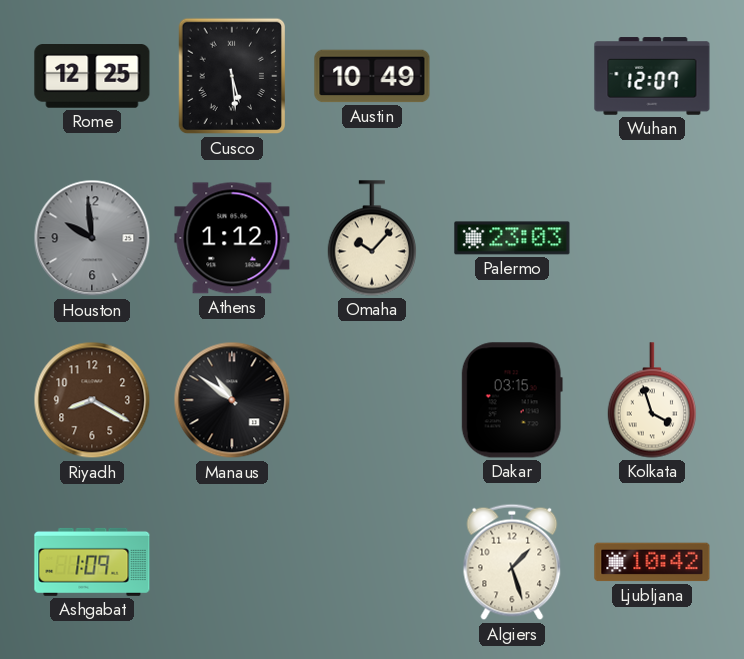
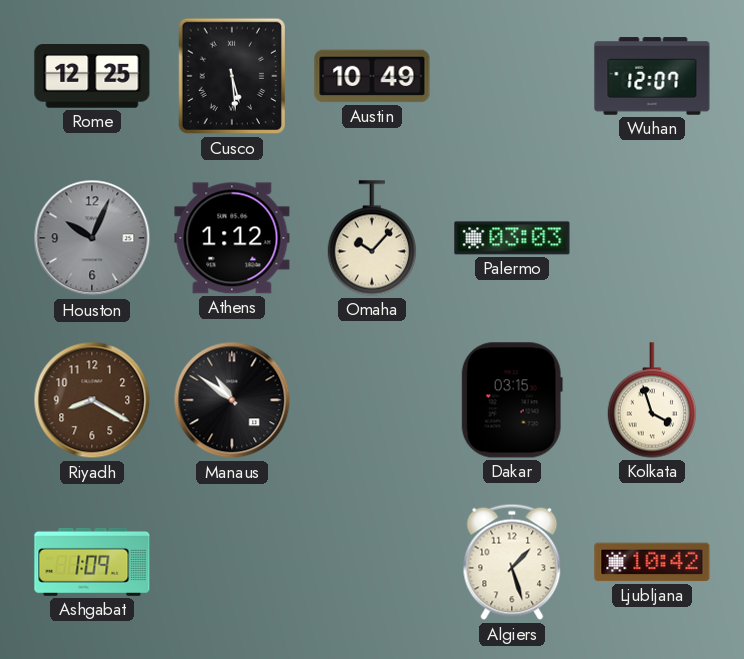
Houston: 9:59 -> 10:04 (92, 238)
Palermo: 23:03 -> 03:03 (512, 238)
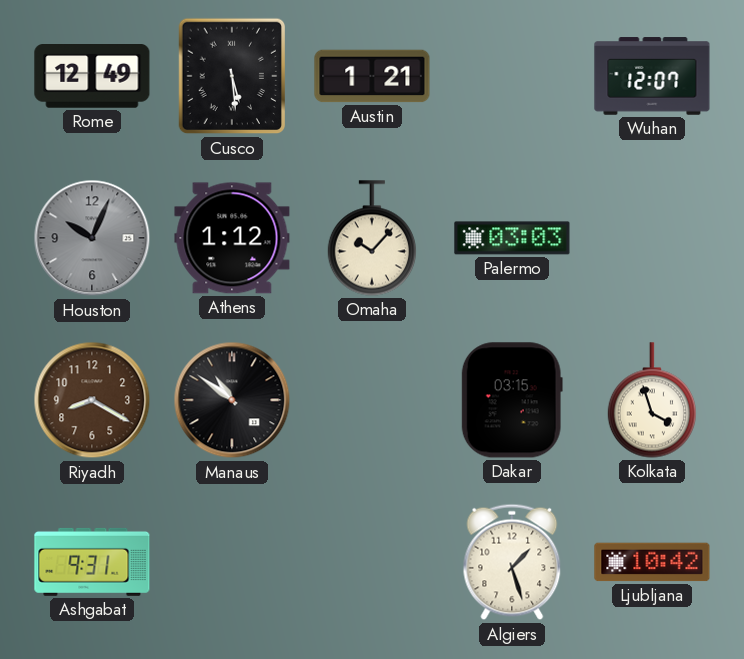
Rome: 12:25 -> 12:49 (92, 76)
Austin: 10:49 -> 1:21 (372, 76)
Ashgabat: 1:09 -> 9:31 (92, 562)
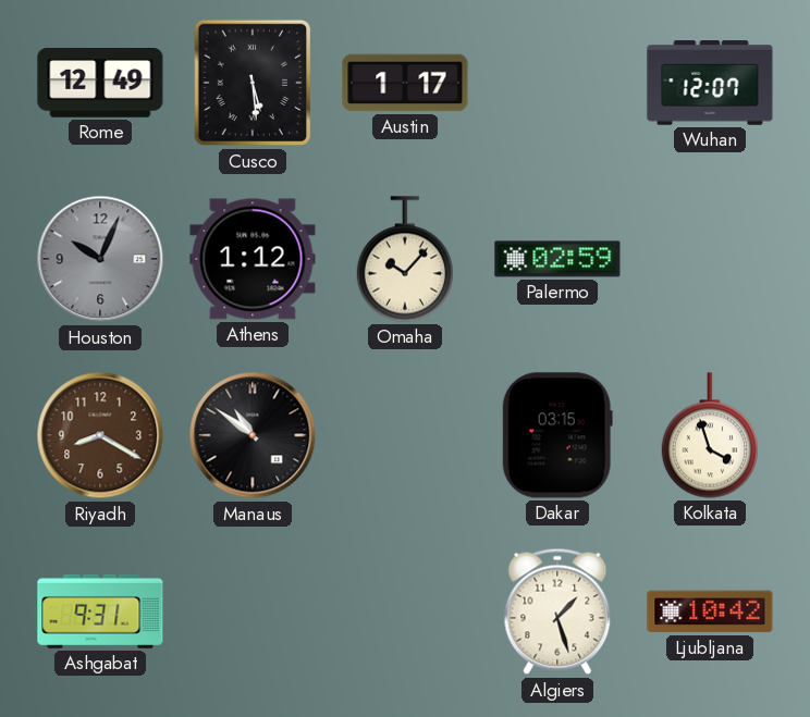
Austin: 1:21 -> 1:17 (405, 83)
Palermo: 03:03 -> 02:59 (557, 259)
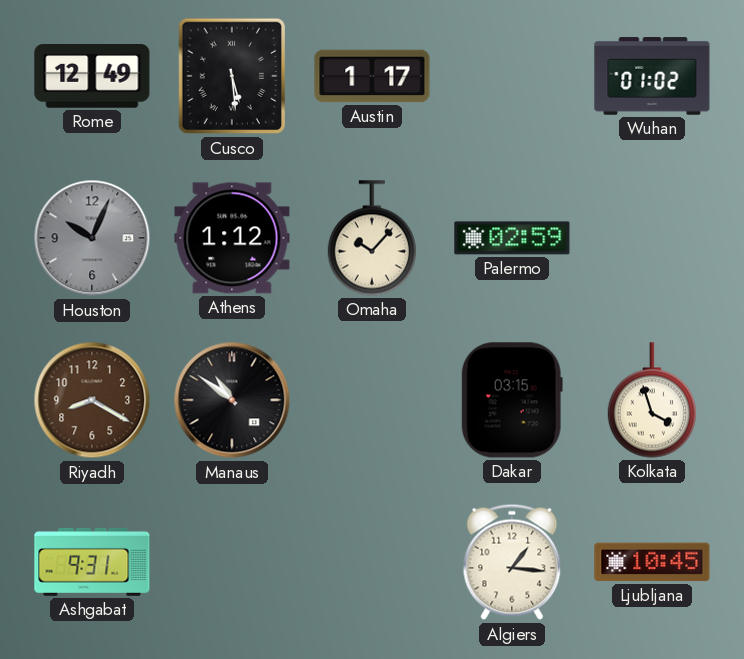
Wuhan: 12:07 -> 01:02 (652, 76)
Algiers: 1:27 -> 1:16 (512, 562)
Ljubljana: 10:42 -> 10:45 (652, 562)
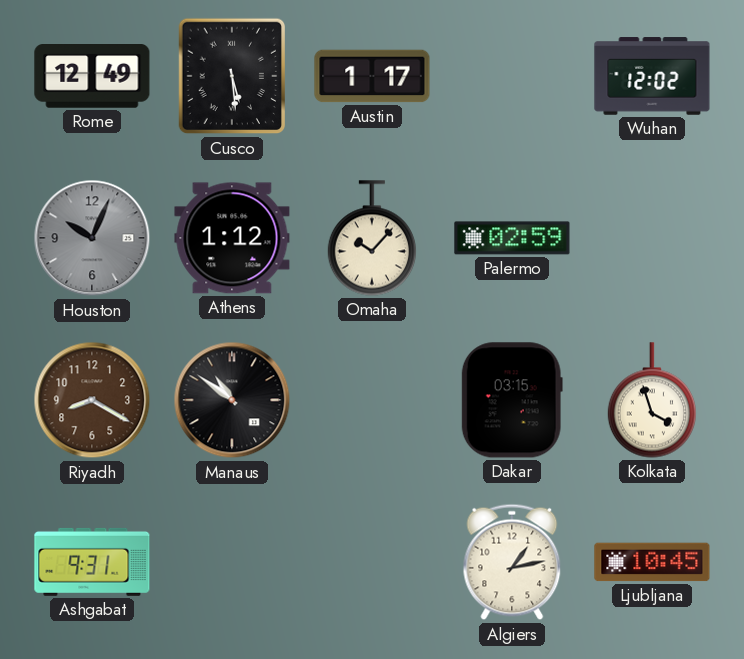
Wuhan: 01:02 -> 12:02 (652, 76)
Algiers: 1:16 -> 1:13 (512, 562)
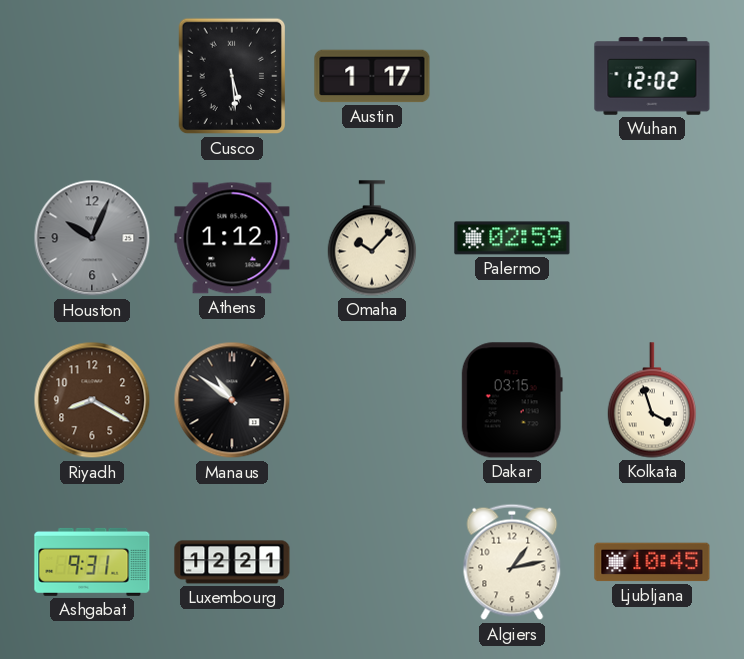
Rome: 12:49 -> none (92, 76)
Luxembourg: none -> 12:21 (232, 562)
